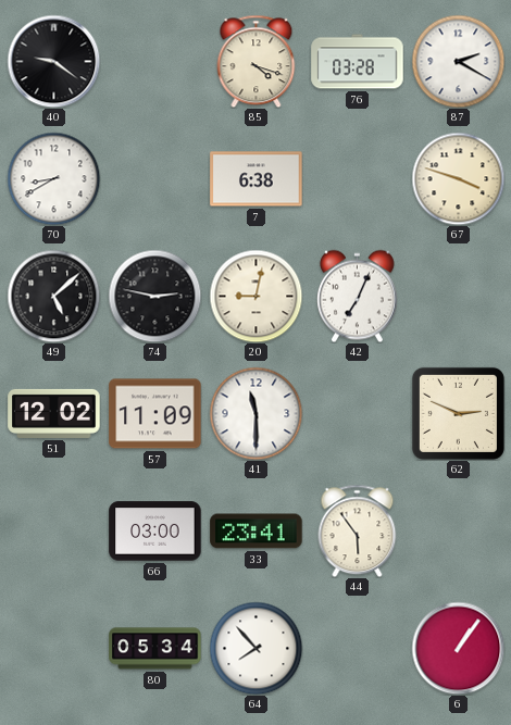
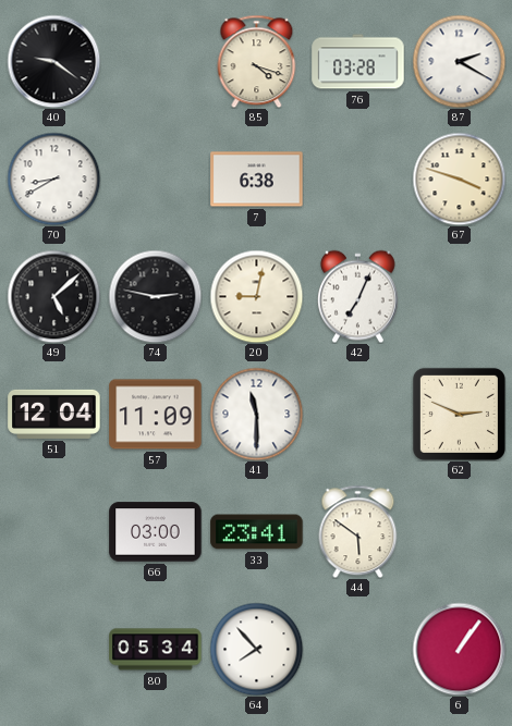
51: 12:02 -> 12:04 (54, 414)
44: 5:54 -> 5:51 (358, 531)
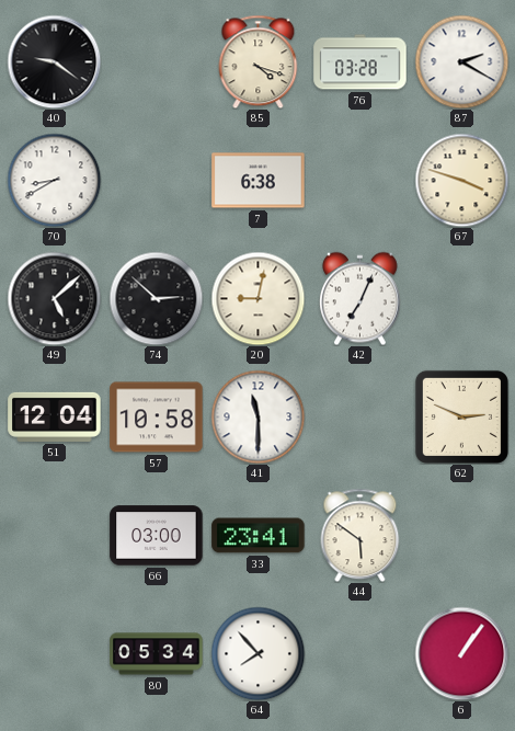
74: 2:47 -> 2:52 (156, 298)
57: 11:09 -> 10:58 (157, 418)
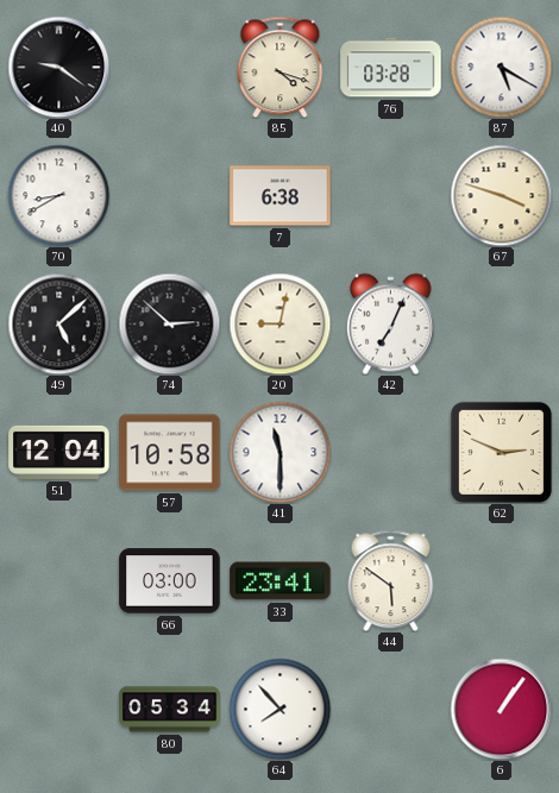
87: 2:20 -> 5:20 (501, 67)
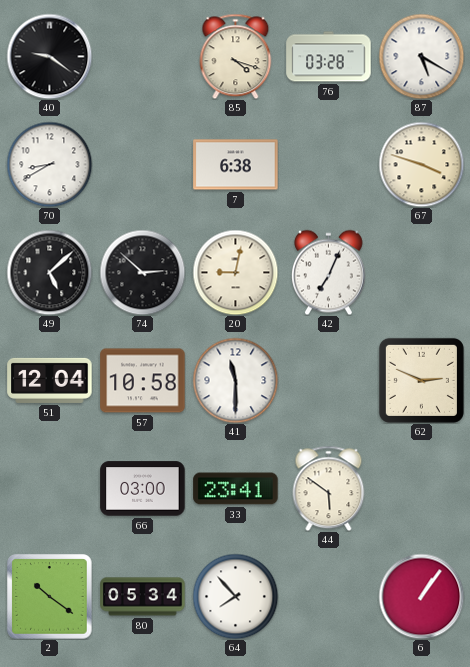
2: none -> 10:21 (50, 597)
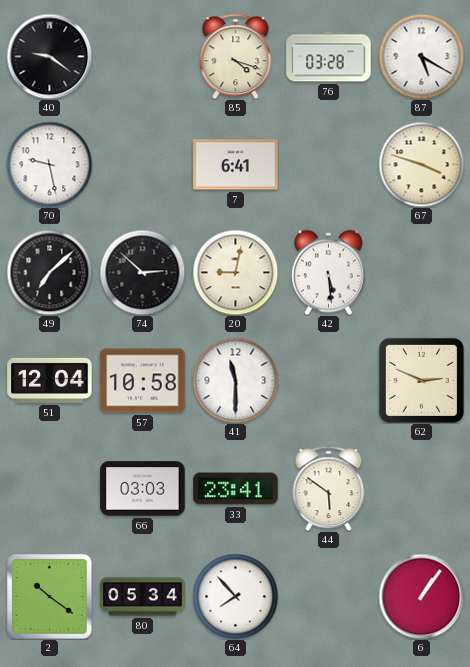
70: 8:40 -> 9:28 (49, 164)
7: 6:38 -> 6:41 (236, 165)
49: 5:08 -> 7:08 (49, 272)
42: 7:04 -> 5:29 (329, 272)
66: 03:00 -> 03:03 (143, 489)
